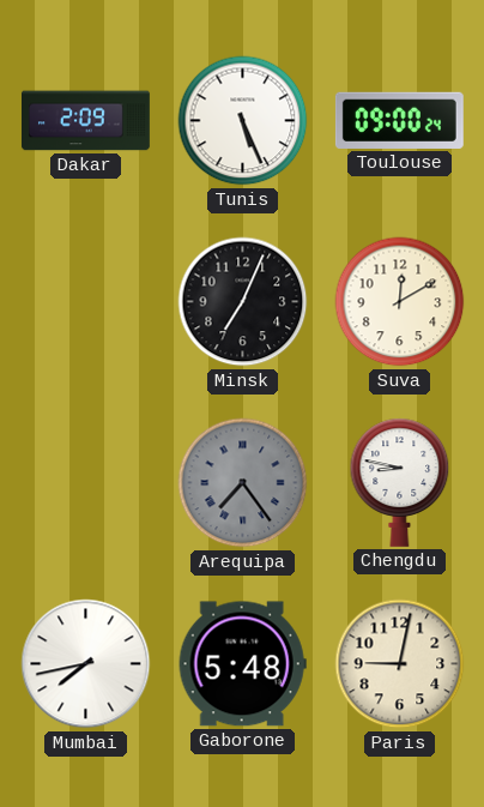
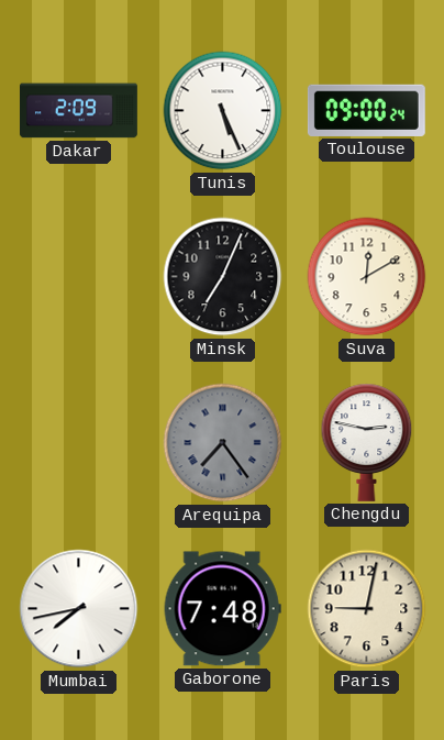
Chengdu: 8:47 -> 2:47 (367, 442)
Gaborone: 5:48 -> 7:48 (222, 609)
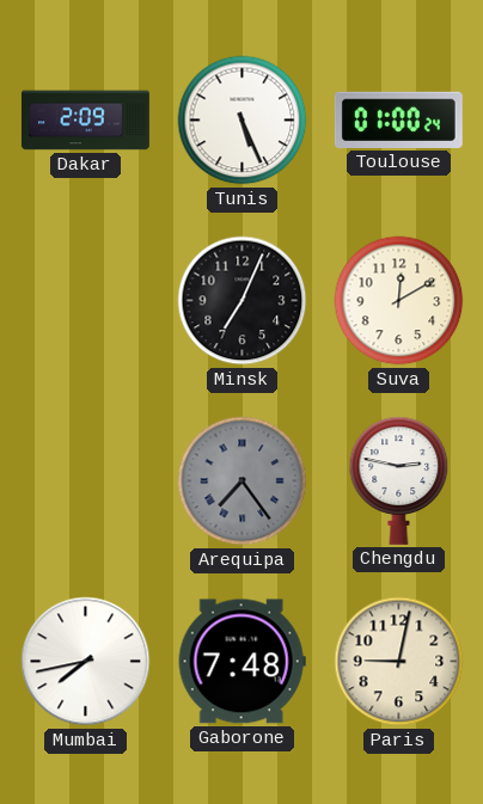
Toulouse: 09:00 -> 01:00 (398, 119)
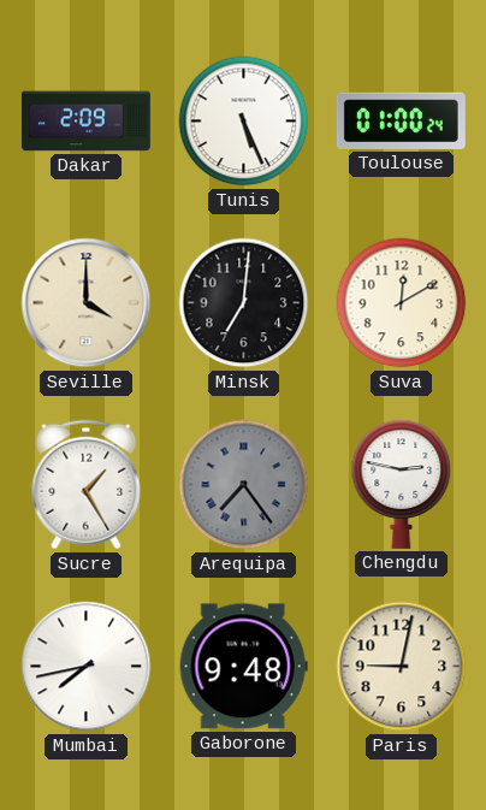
Seville: none -> 4:00 (87, 303)
Minsk: 7:04 -> 7:01 (244, 303)
Sucre: none -> 1:25 (87, 485)
Gaborone: 7:48 -> 9:48 (243, 667)
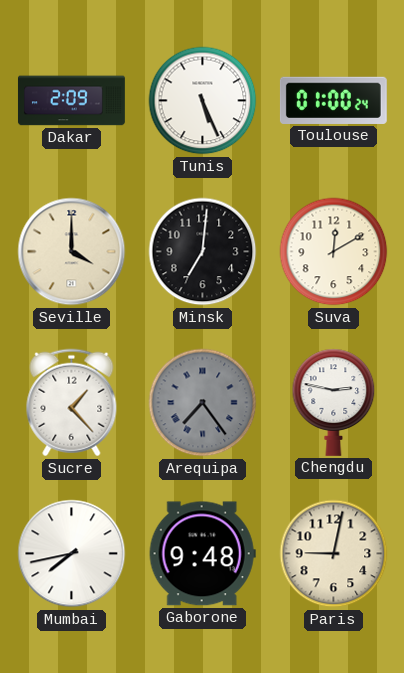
Sucre: 1:25 -> 1:23 (72, 403)
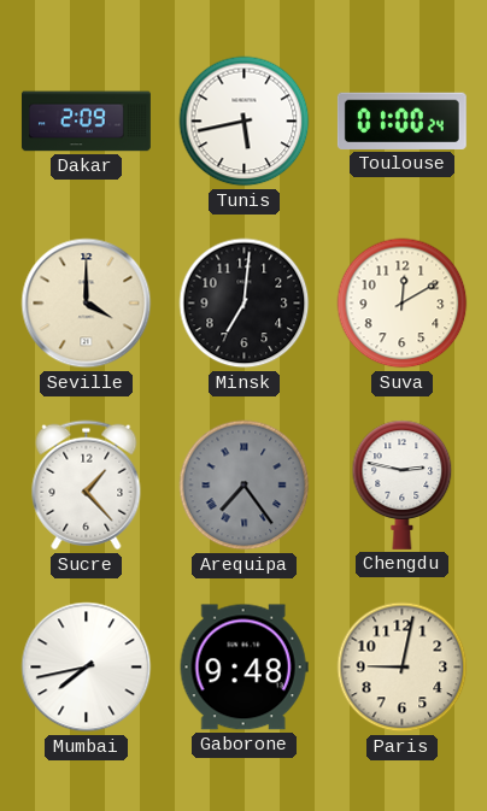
Tunis: 5:26 -> 5:43 (245, 122)
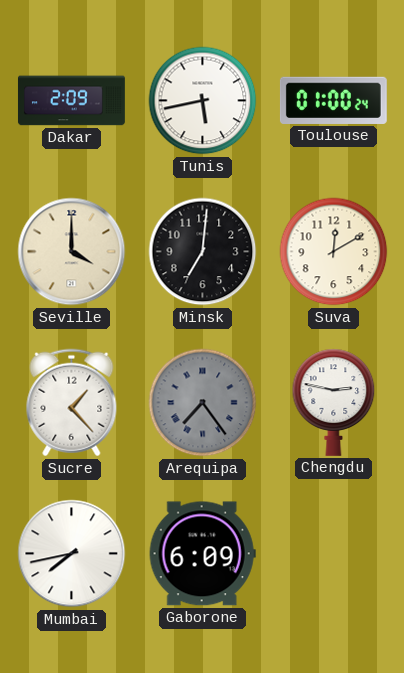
Gaborone: 9:48 -> 6:09 (202, 554)
Paris: 9:02 -> none (403, 668)
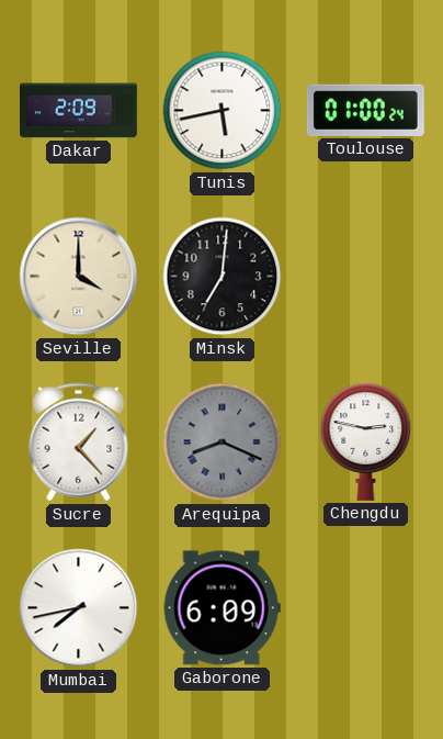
Suva: 12:10 -> none (334, 252)
Arequipa: 7:24 -> 8:19 (223, 443)
